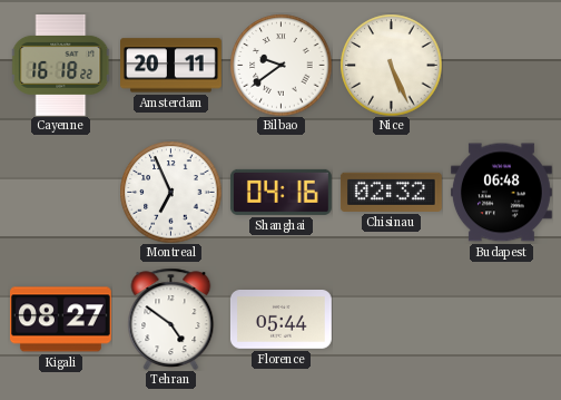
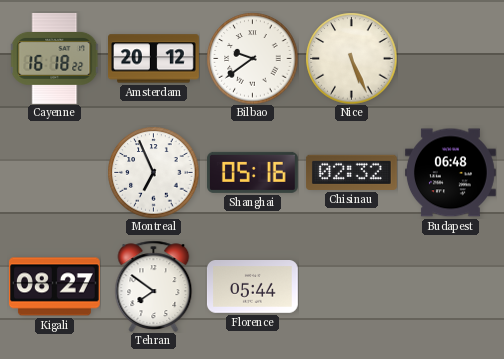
Amsterdam: 20:11 -> 20:12 (154, 59)
Shanghai: 04:16 -> 05:16 (252, 172)
Tehran: 4:51 -> 7:51 (154, 286)
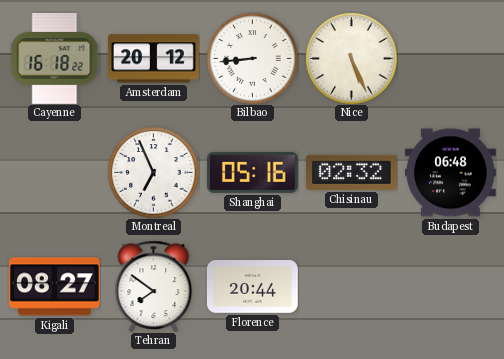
Bilbao: 9:39 -> 8:44 (252, 58)
Florence: 05:44 -> 20:44 (252, 287)
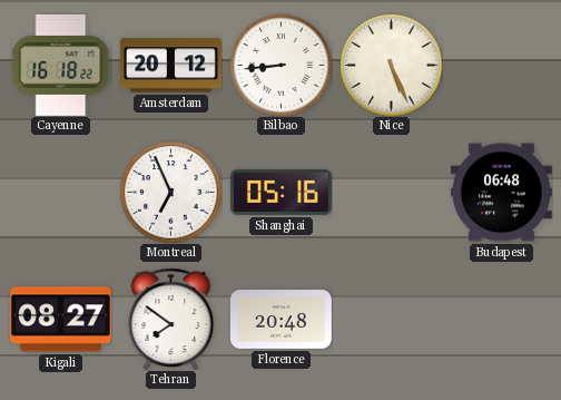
Chisinau: 02:32 -> none (351, 172)
Florence: 20:44 -> 20:48 (280, 320)
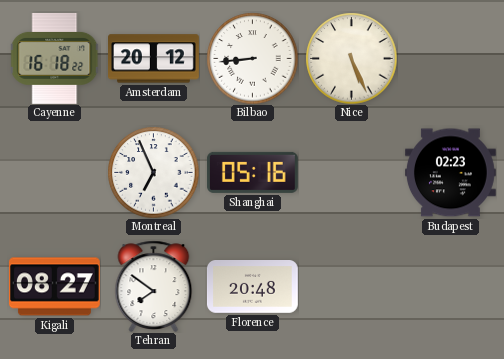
Budapest: 06:48 -> 02:23 (450, 173)
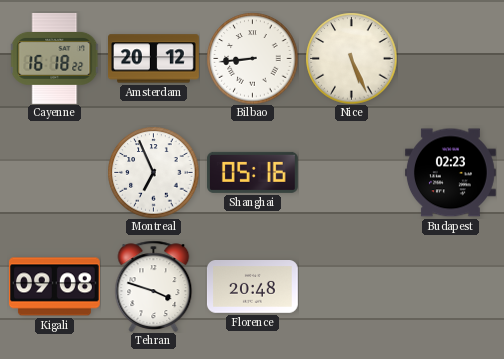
Kigali: 08:27 -> 09:08 (54, 287)
Tehran: 7:51 -> 3:48 (154, 286)
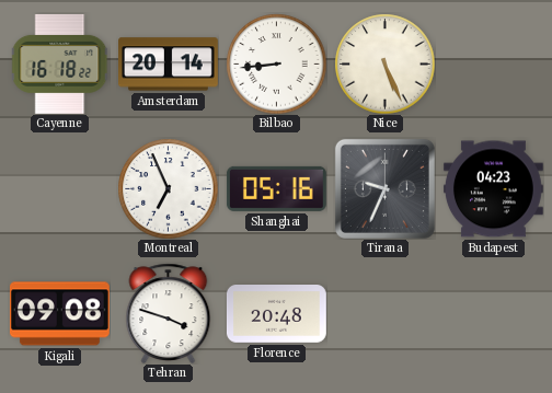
Amsterdam: 20:12 -> 20:14 (169, 65)
Tirana: none -> 9:34 (384, 188)
Budapest: 02:23 -> 04:23 (493, 189)
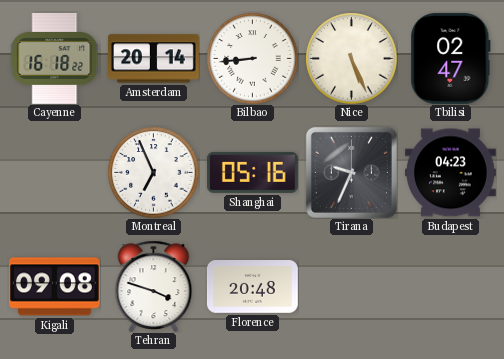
Tbilisi: none -> 02:47 (451, 58)
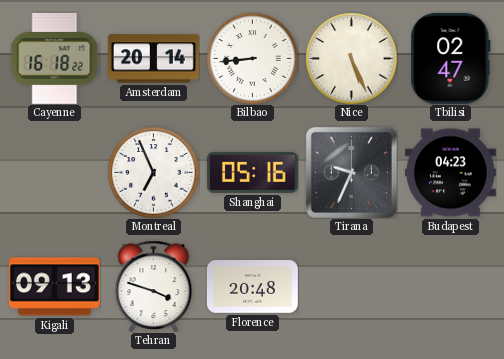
Kigali: 09:08 -> 09:13 (54, 287)
